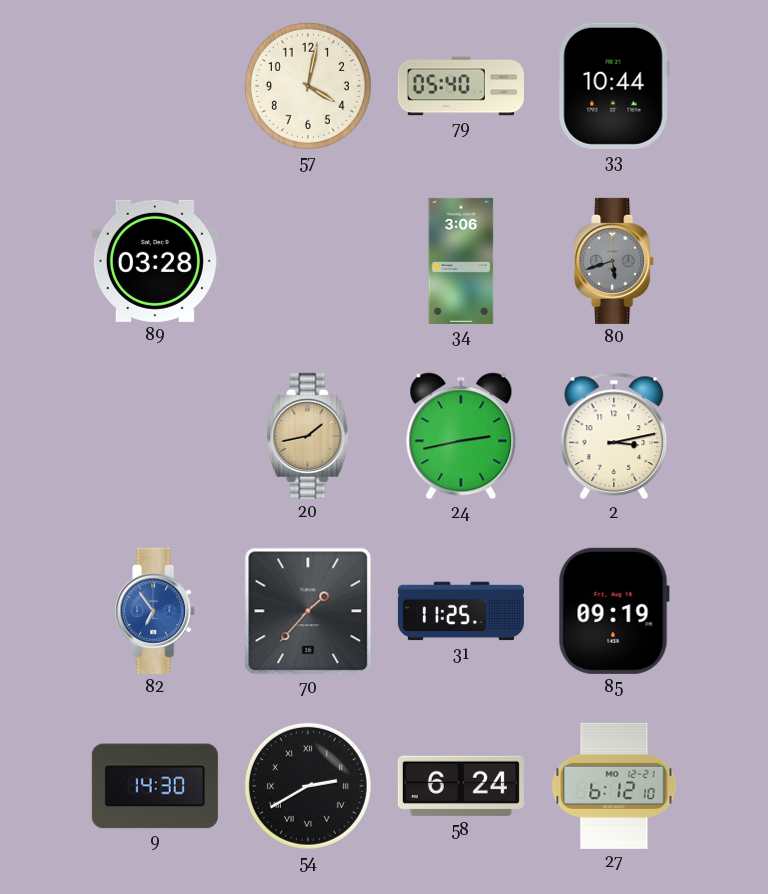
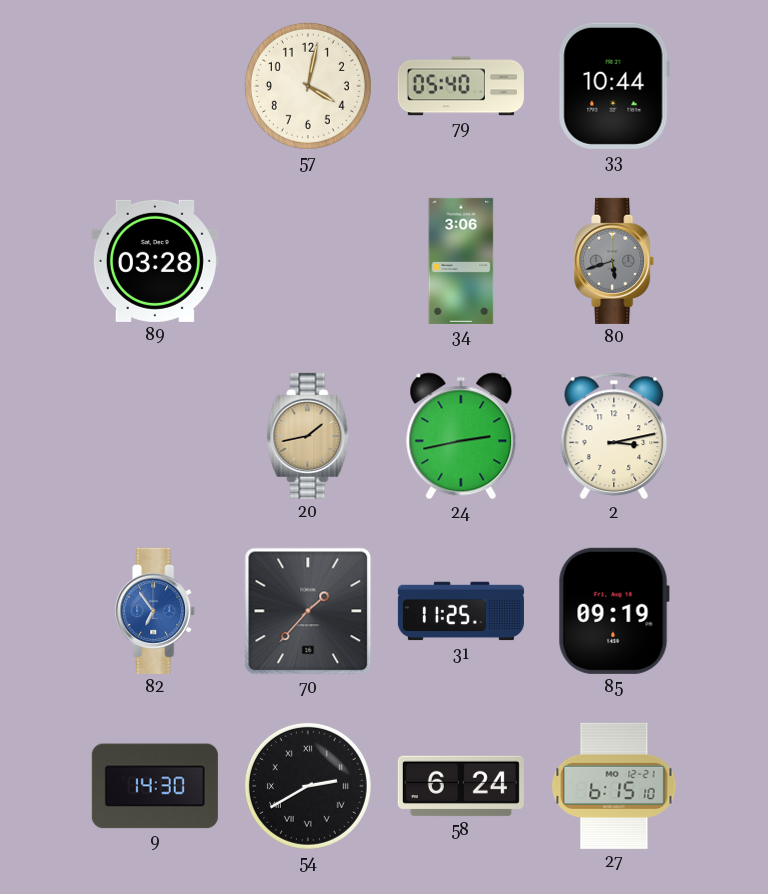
27: 6:12 -> 6:15 (614, 786)
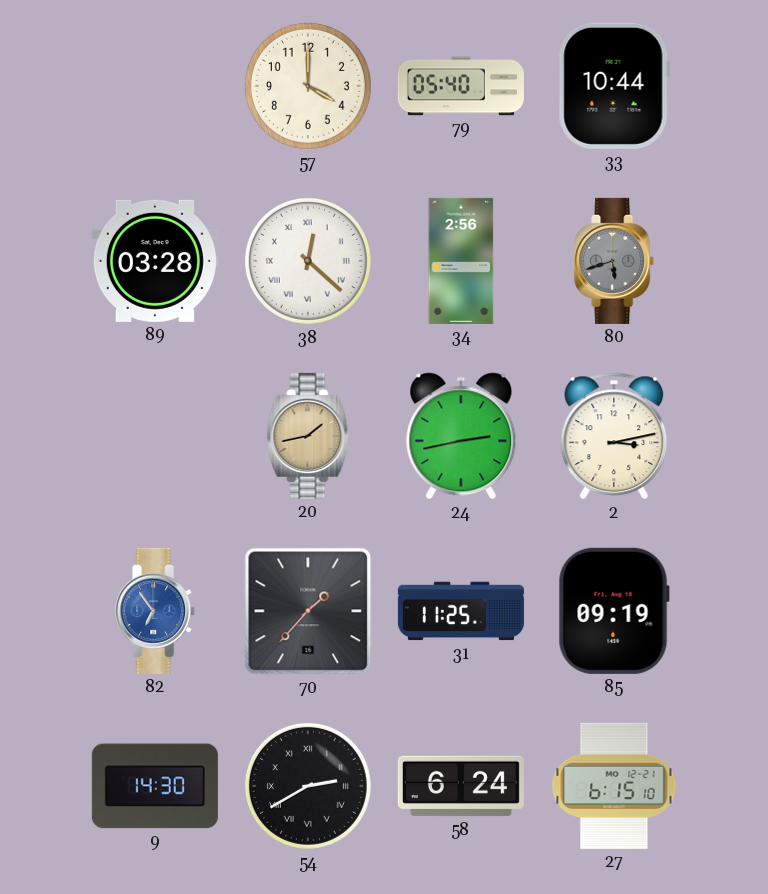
57: 4:02 -> 4:00 (308, 86)
38: none -> 12:22 (308, 261)
34: 3:06 -> 2:56 (461, 261)
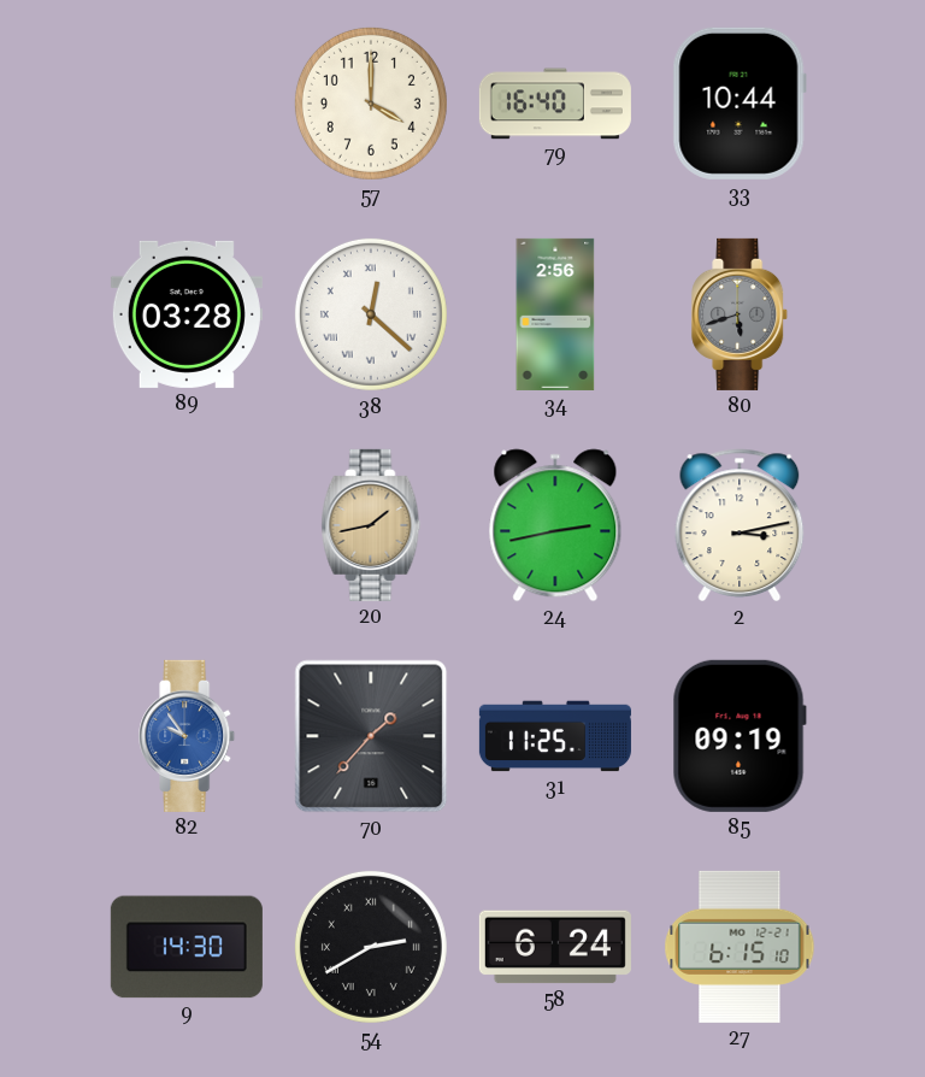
79: 05:40 -> 16:40 (555, 104)
82: 6:54 -> 9:54 (188, 736)
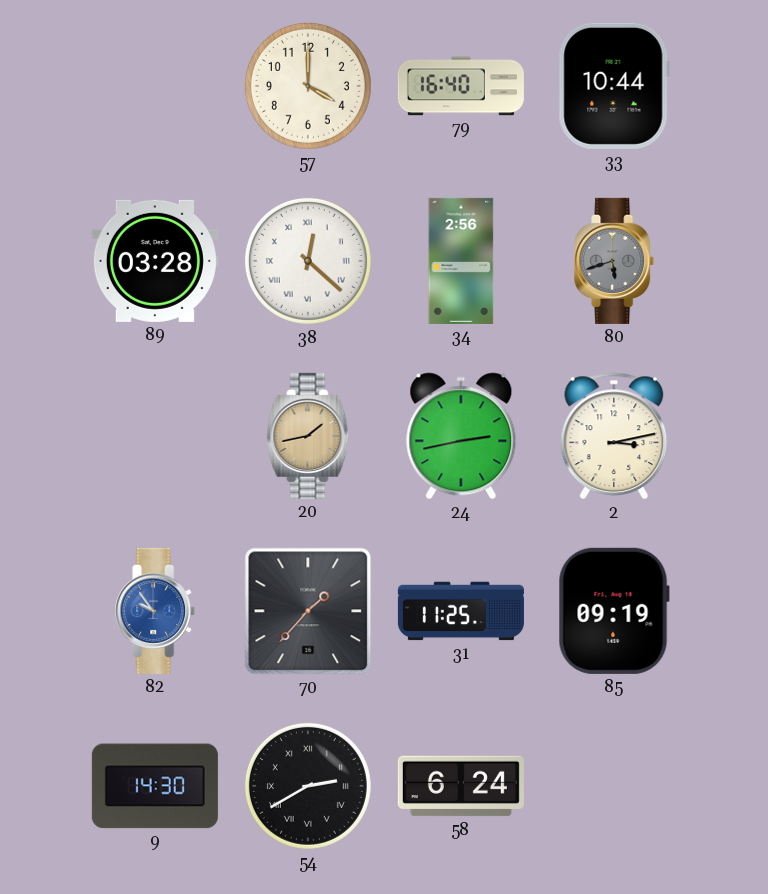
27: 6:15 -> none (740, 947)
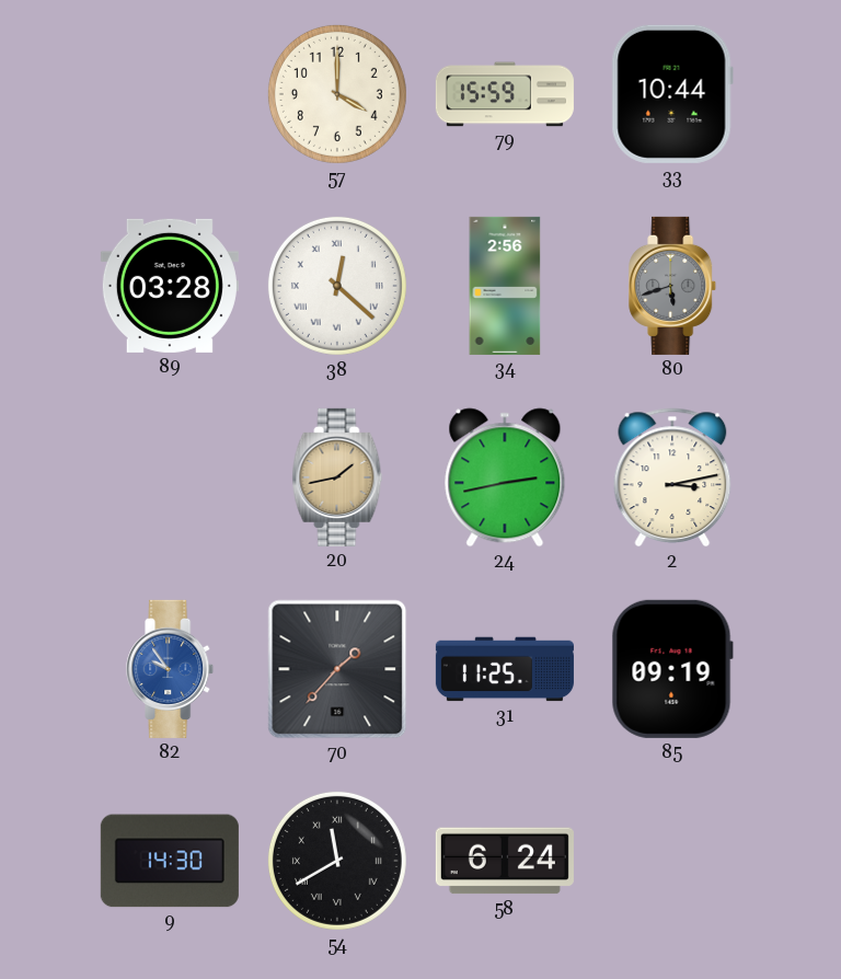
79: 16:40 -> 15:59 (505, 94)
54: 2:40 -> 11:40 (337, 861)
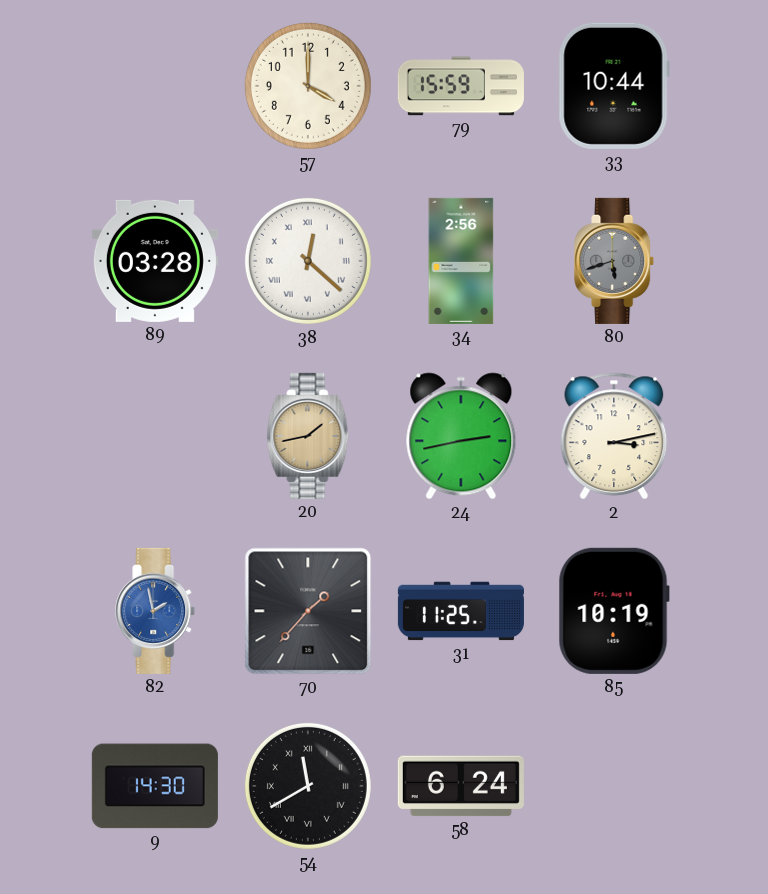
82: 9:54 -> 1:58 (156, 611)
85: 09:19 -> 10:19 (614, 611)
